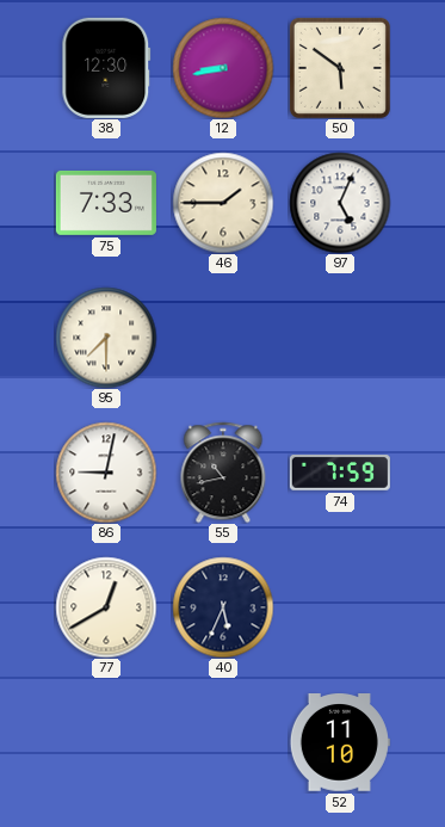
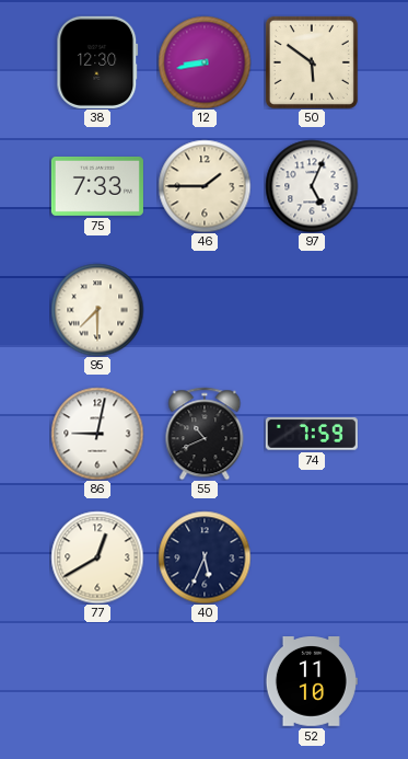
55: 10:43 -> 10:41 (205, 434)
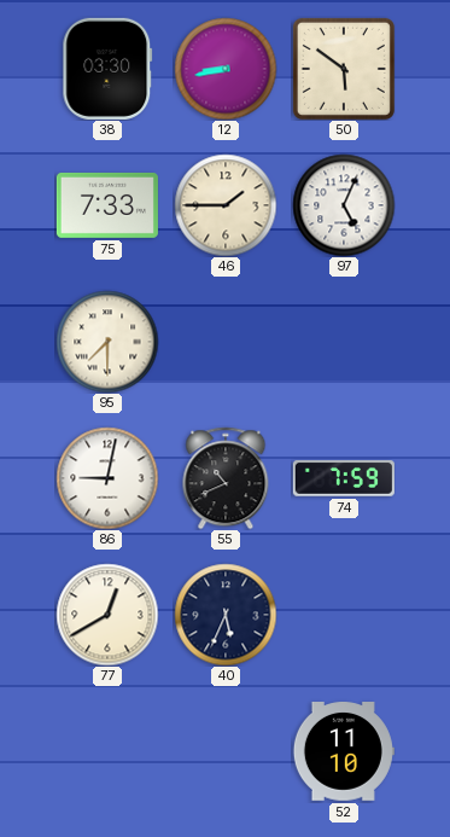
38: 12:30 -> 03:30 (107, 69)
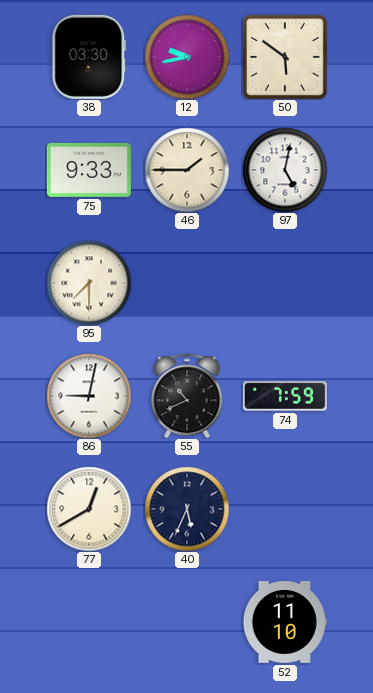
12: 8:43 -> 9:43 (187, 57)
75: 7:33 -> 9:33 (89, 170)
97: 5:04 -> 5:02 (285, 170)
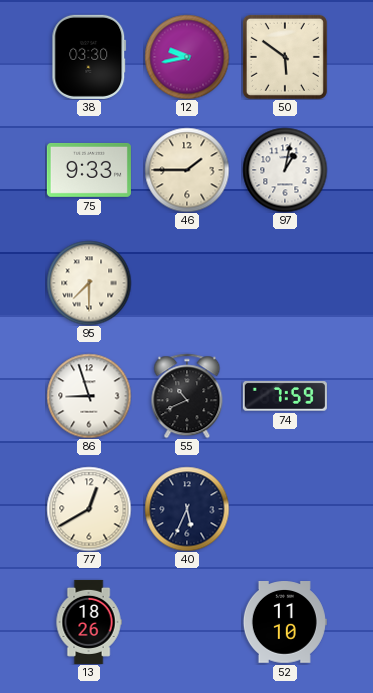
97: 5:02 -> 1:02 (285, 170)
86: 9:02 -> 8:57 (89, 396)
13: none -> 18:26 (89, 622)
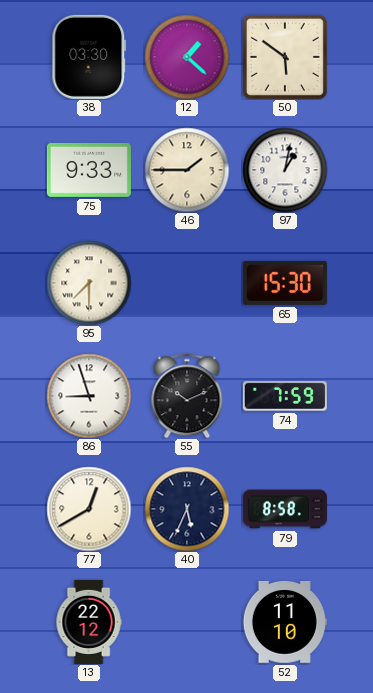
12: 9:43 -> 1:22 (187, 57)
65: none -> 15:30 (285, 283)
55: 10:41 -> 10:11 (187, 396)
79: none -> 8:58 (285, 509)
13: 18:26 -> 22:12 (89, 622)
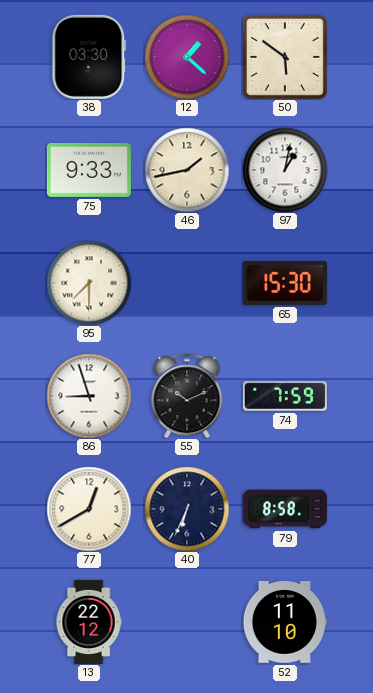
46: 1:45 -> 1:43 (187, 170)
40: 5:34 -> 6:34 (187, 509)
